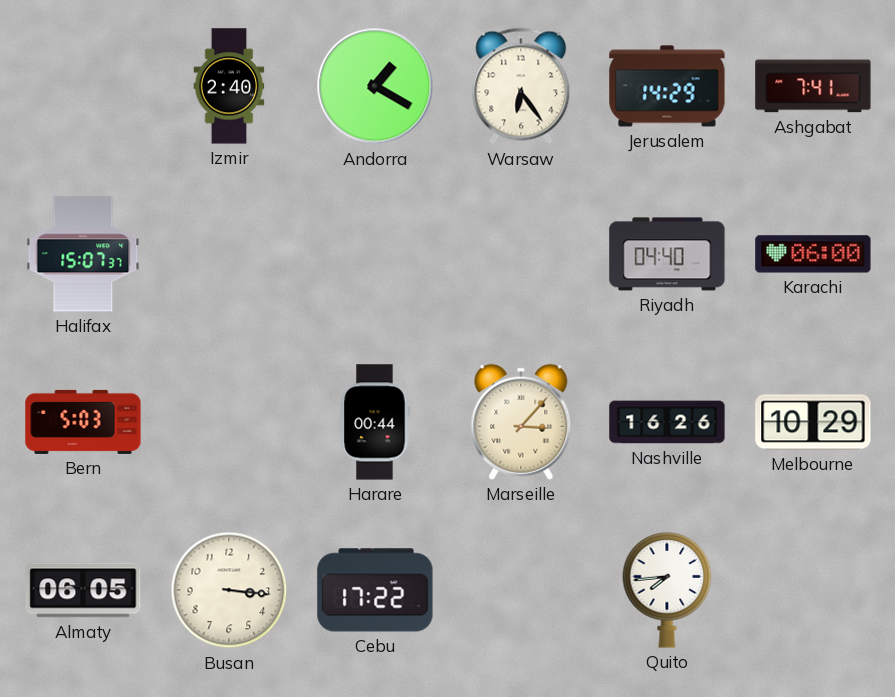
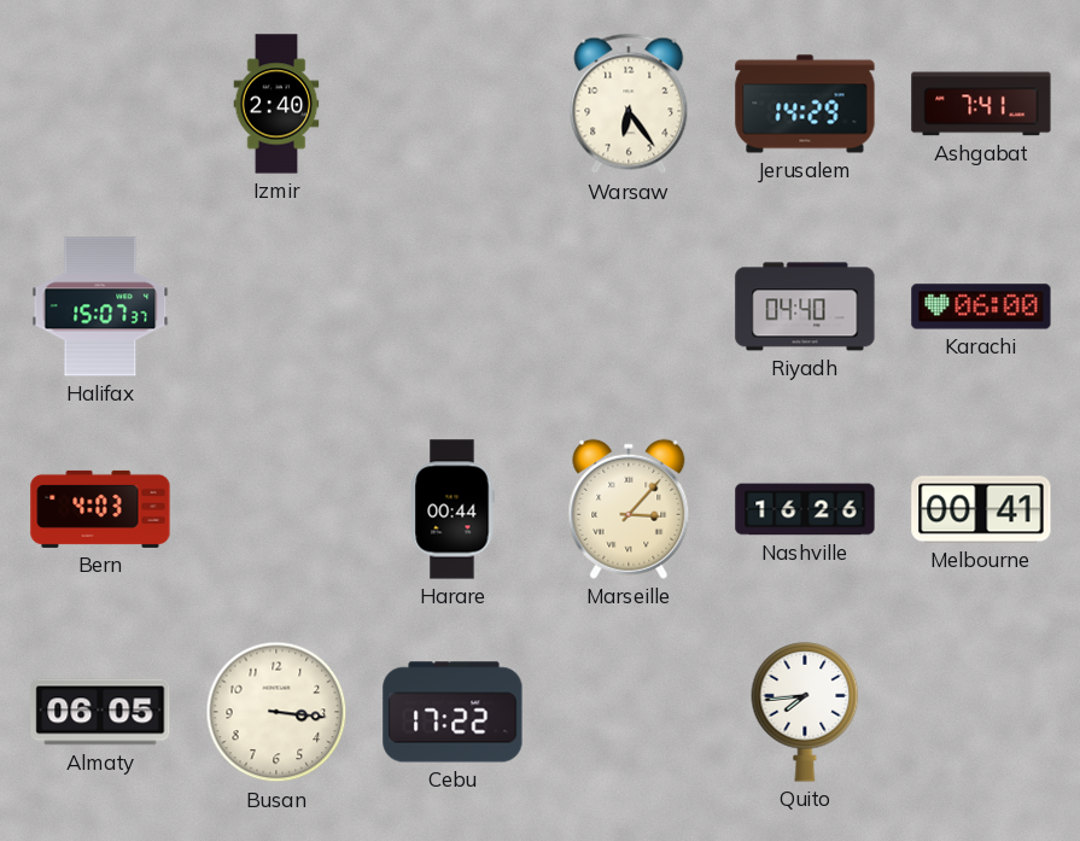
Andorra: 1:20 -> none (375, 86)
Bern: 5:03 -> 4:03 (100, 509)
Melbourne: 10:29 -> 00:41 (981, 509)
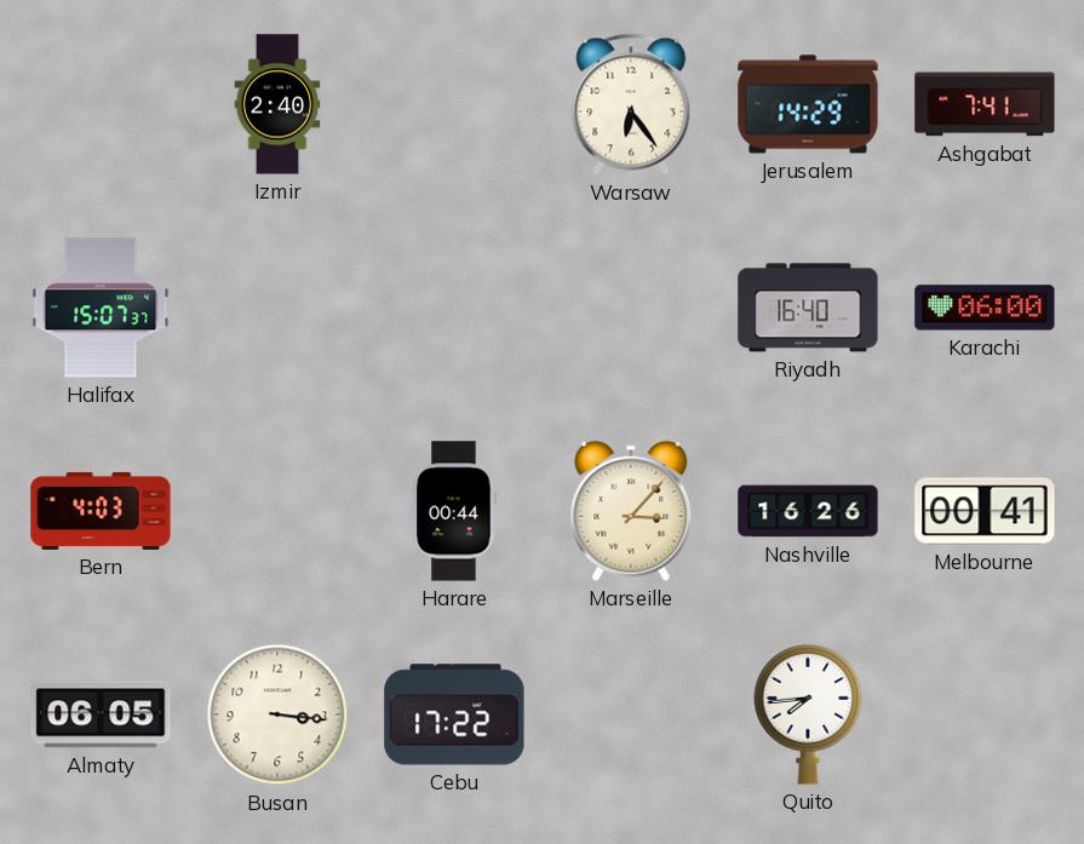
Riyadh: 04:40 -> 16:40 (808, 308)
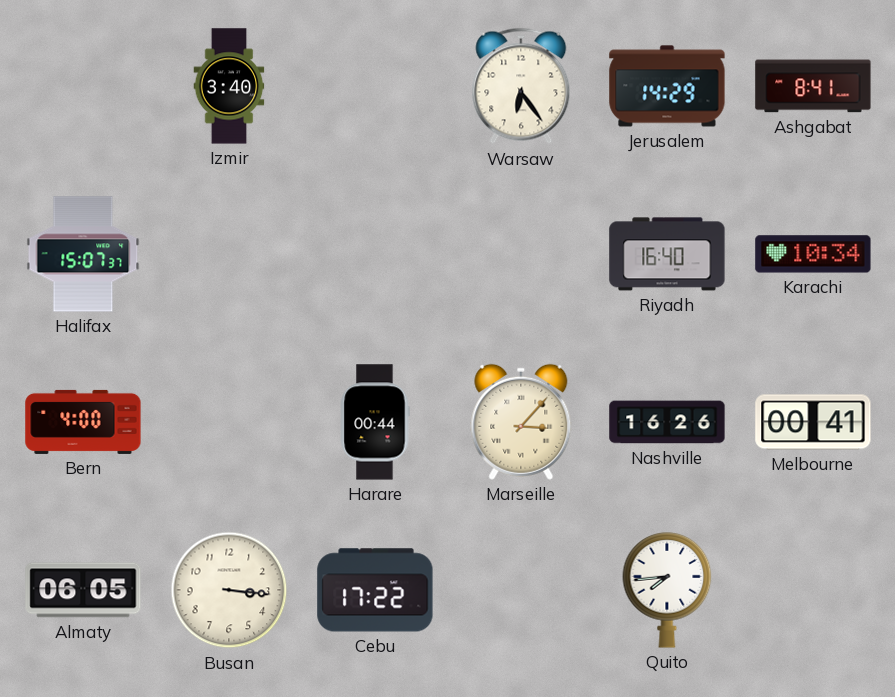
Izmir: 2:40 -> 3:40 (229, 86)
Ashgabat: 7:41 -> 8:41 (813, 86)
Karachi: 06:00 -> 10:34 (813, 254)
Bern: 4:03 -> 4:00 (83, 422)
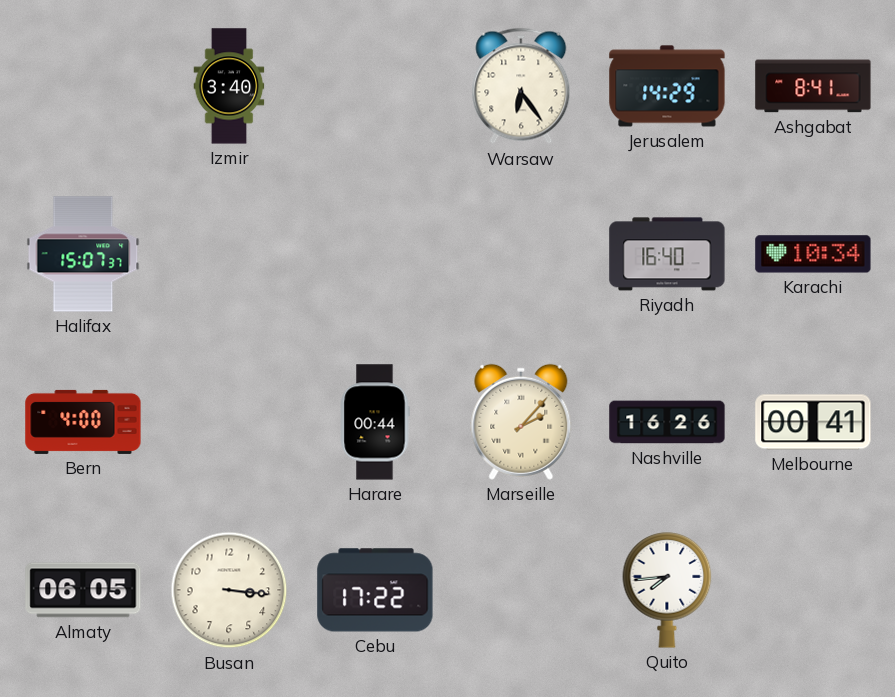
Marseille: 3:07 -> 2:07 (521, 422)
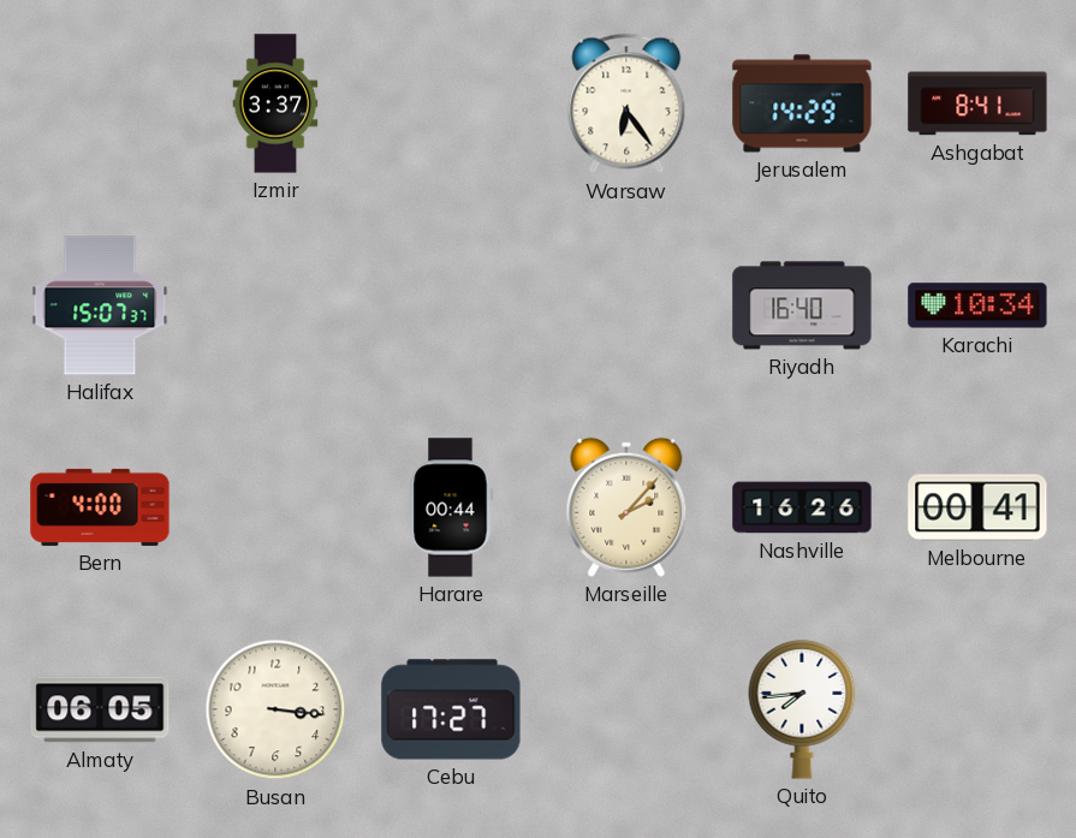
Izmir: 3:40 -> 3:37 (275, 103)
Cebu: 17:22 -> 17:27 (451, 709)
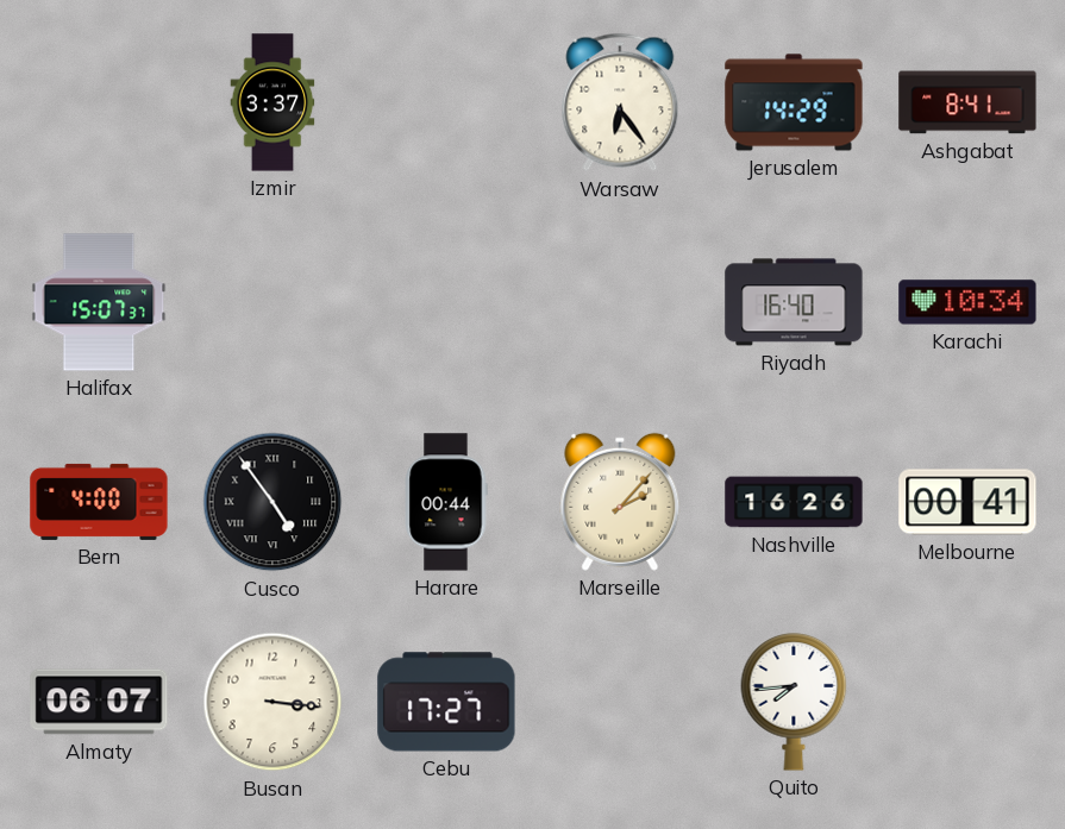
Cusco: none -> 4:54 (272, 502)
Almaty: 06:05 -> 06:07 (99, 702)
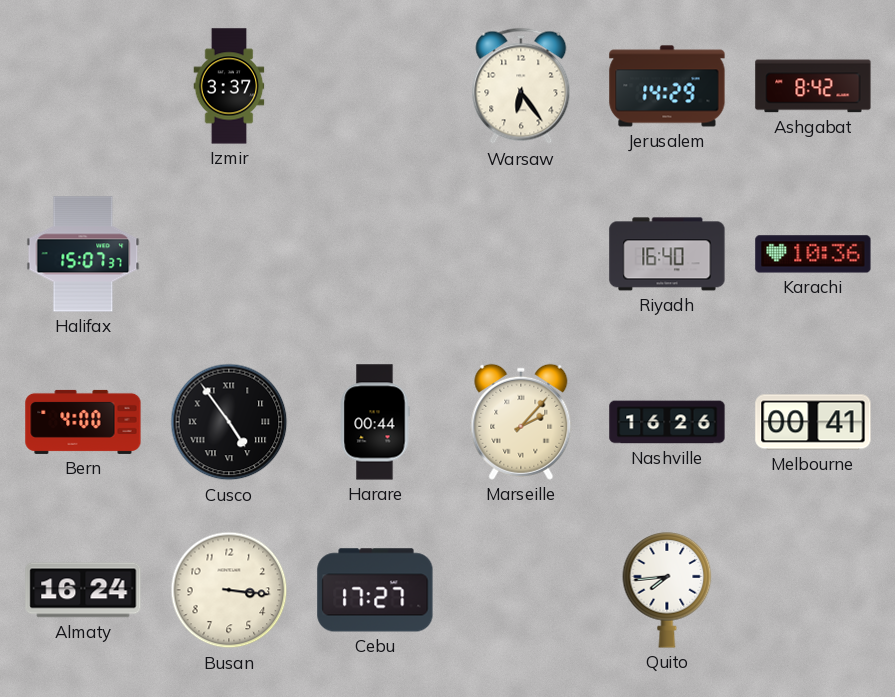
Ashgabat: 8:41 -> 8:42 (813, 86)
Karachi: 10:34 -> 10:36 (813, 254)
Almaty: 06:07 -> 16:24 (83, 590)
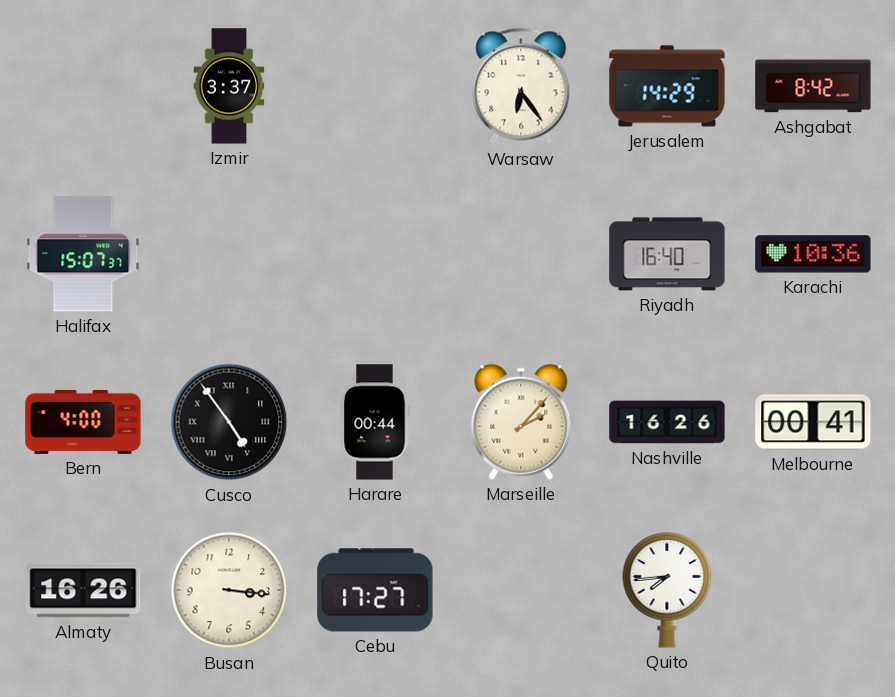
Almaty: 16:24 -> 16:26 (83, 590)
